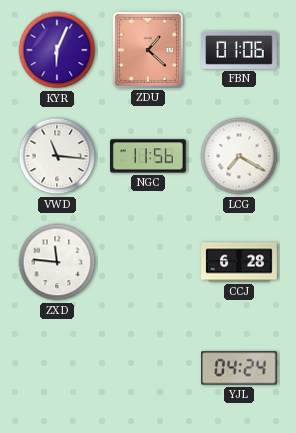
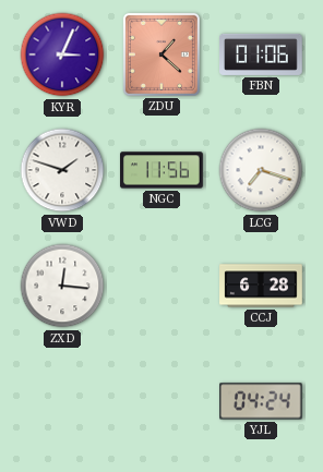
KYR: 6:04 -> 3:04 (62, 55)
VWD: 11:16 -> 1:48 (62, 170)
LCG: 7:20 -> 7:18 (261, 170)
ZXD: 11:46 -> 12:16 (62, 286)
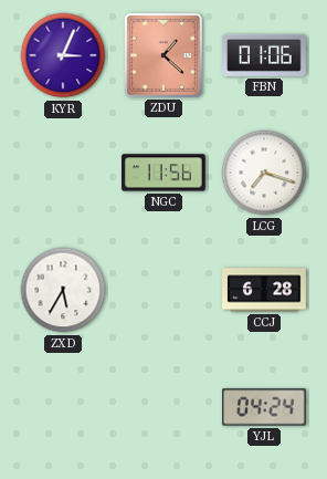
VWD: 1:48 -> none (62, 170)
ZXD: 12:16 -> 5:35 (63, 290)
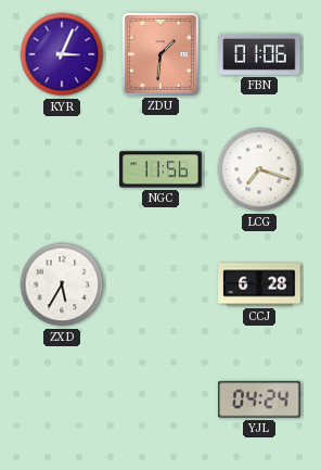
ZDU: 1:22 -> 1:31 (160, 54)
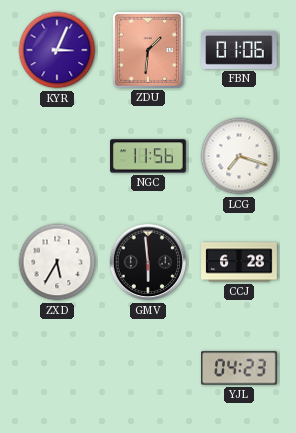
GMV: none -> 5:59 (148, 262)
YJL: 04:24 -> 04:23 (240, 368)
